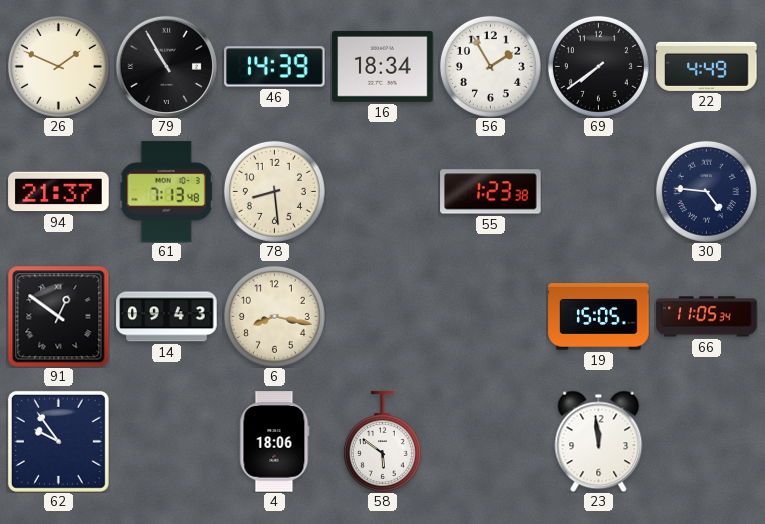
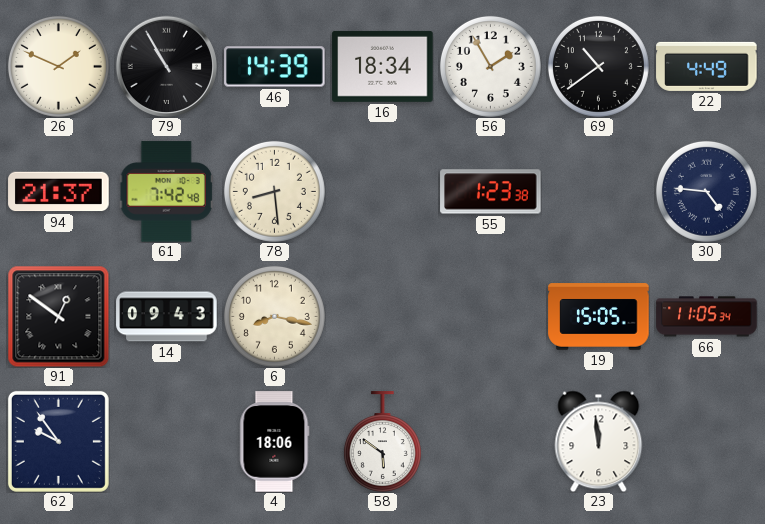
69: 7:39 -> 10:39 (598, 66)
61: 7:13 -> 7:42 (166, 192)
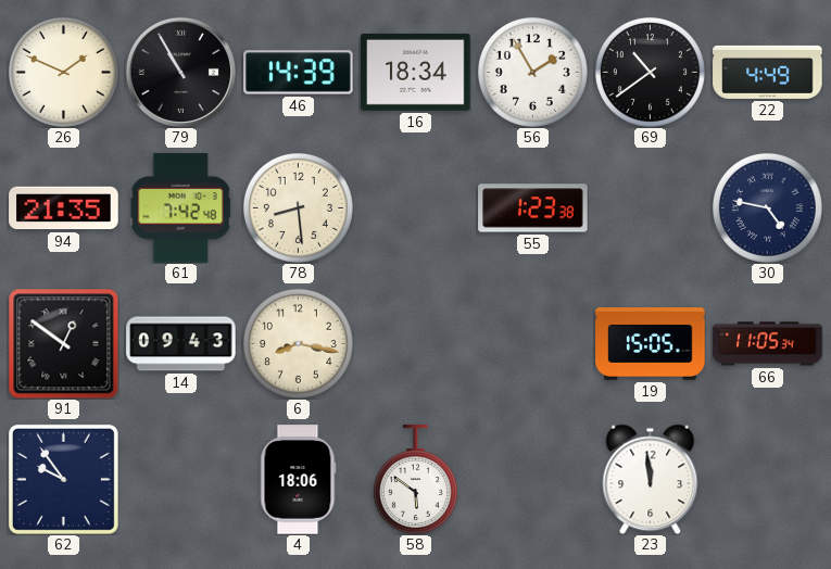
94: 21:37 -> 21:35 (64, 208)
30: 4:46 -> 4:47 (767, 207)
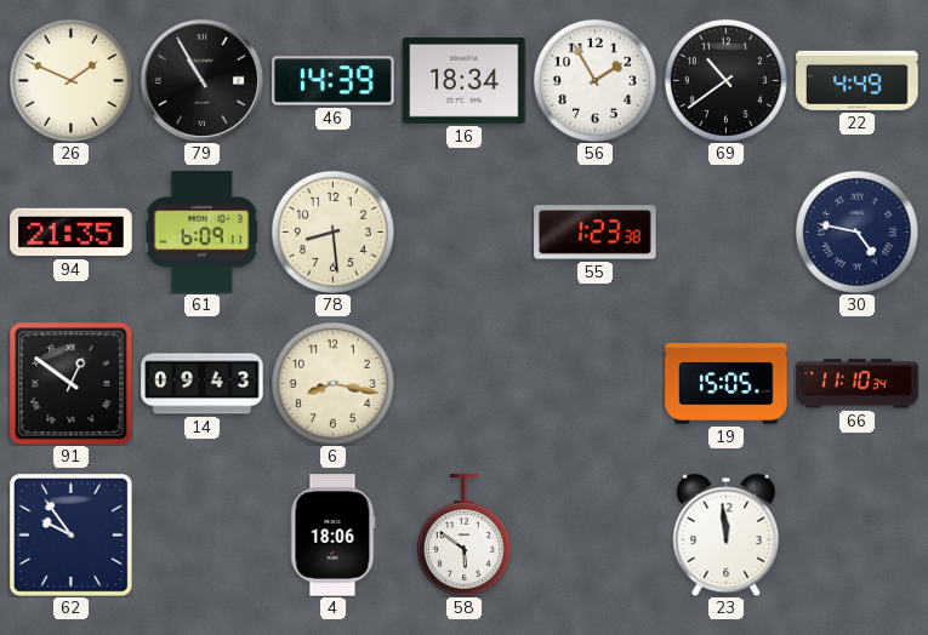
61: 7:42 -> 6:09 (201, 233)
66: 11:05 -> 11:10 (858, 384)
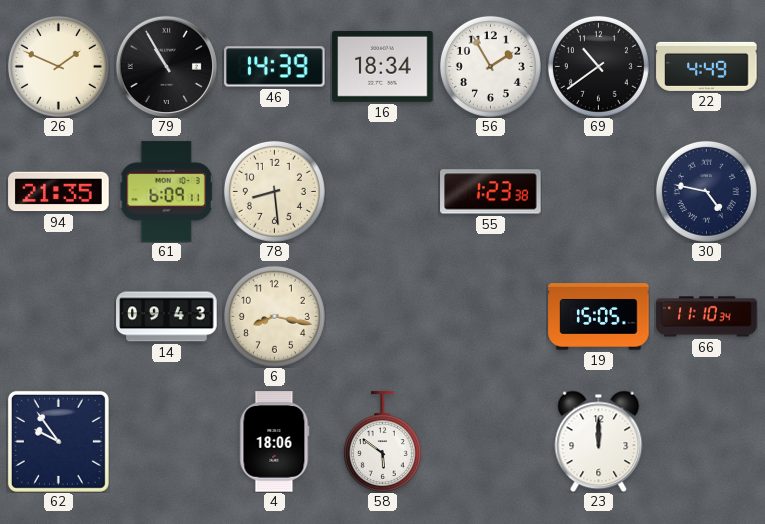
91: 12:51 -> none (70, 383)
23: 11:59 -> 12:00 (599, 441)
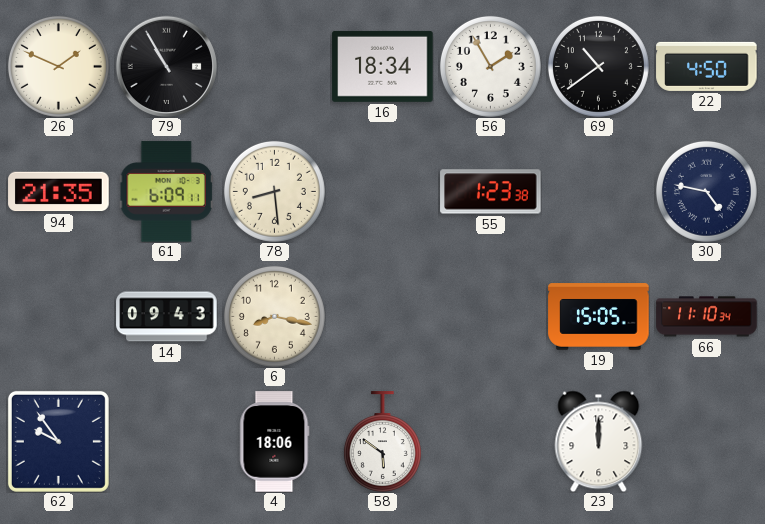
46: 14:39 -> none (275, 67)
22: 4:49 -> 4:50 (707, 66)
